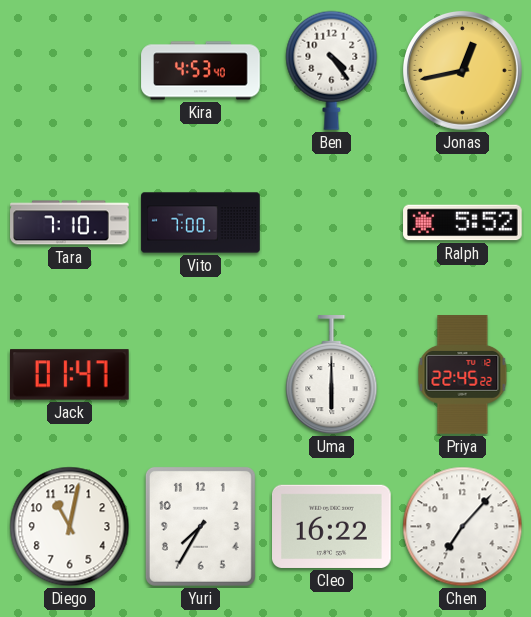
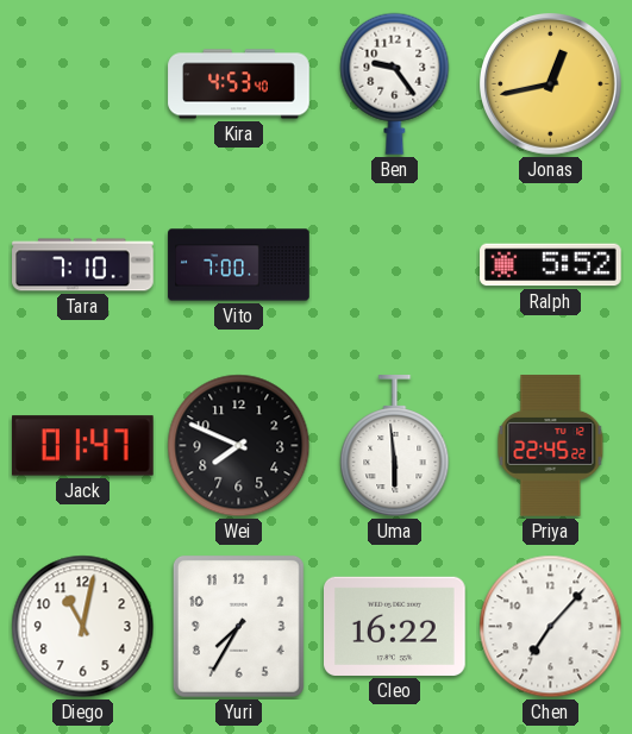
Ben: 4:24 -> 9:24 (395, 83)
Wei: none -> 7:49 (239, 446)
Uma: 6:00 -> 5:59 (395, 446)
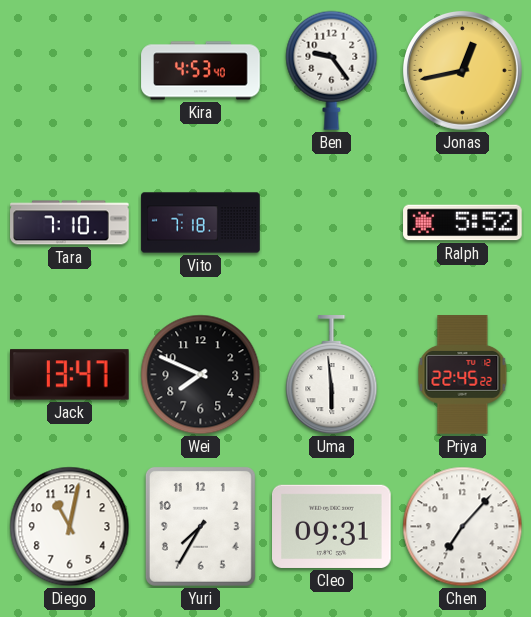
Vito: 7:00 -> 7:18 (201, 223)
Jack: 01:47 -> 13:47 (70, 375)
Cleo: 16:22 -> 09:31 (332, 526)
